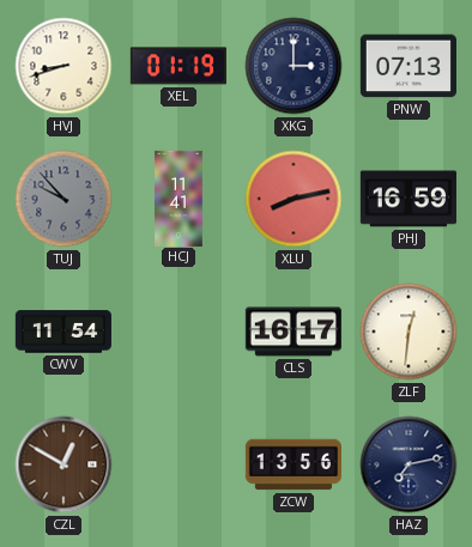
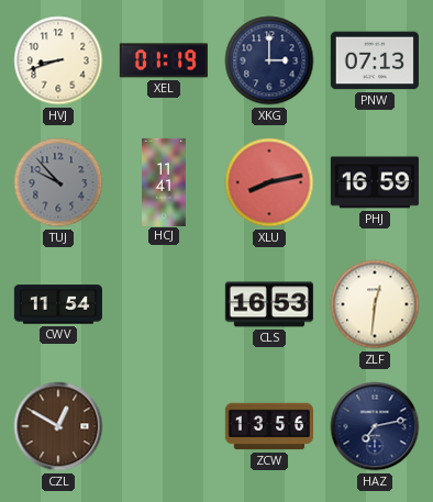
CLS: 16:17 -> 16:53 (269, 304)
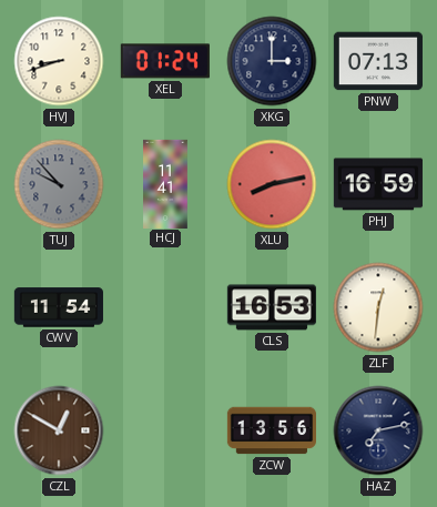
XEL: 01:19 -> 01:24 (165, 61)
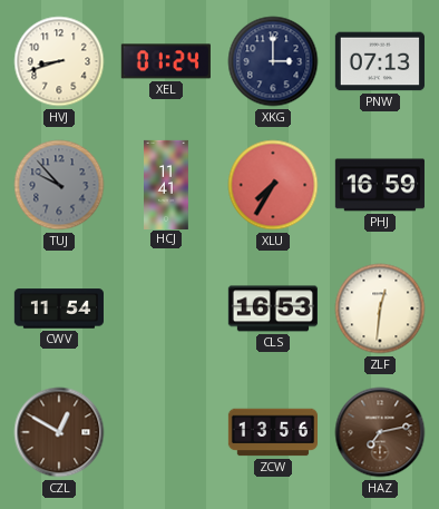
XLU: 8:13 -> 7:35 (273, 185)
HAZ dial: navy -> brown (380, 432)
